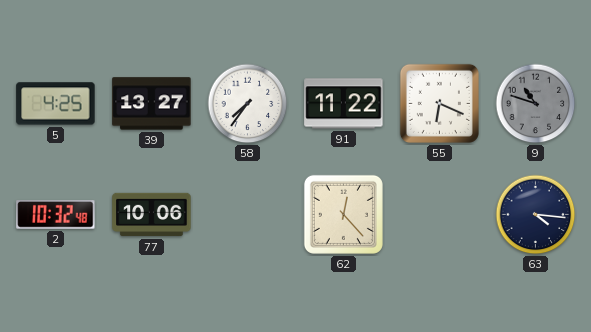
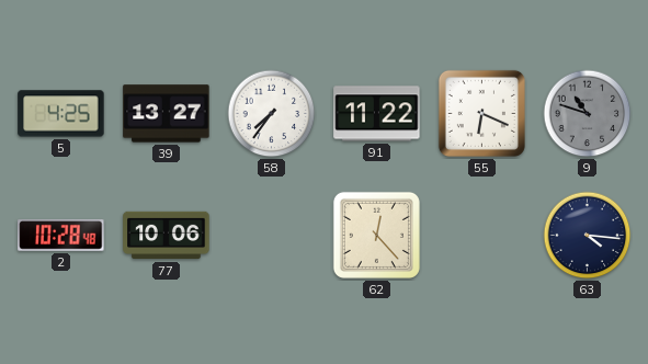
2: 10:32 -> 10:28 (61, 236)
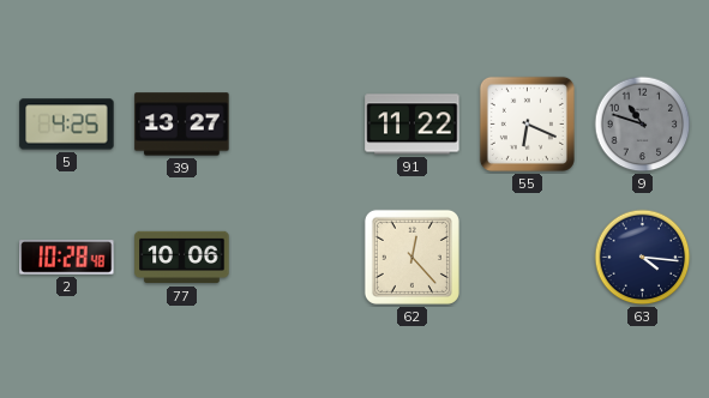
58: 7:36 -> none (272, 114)
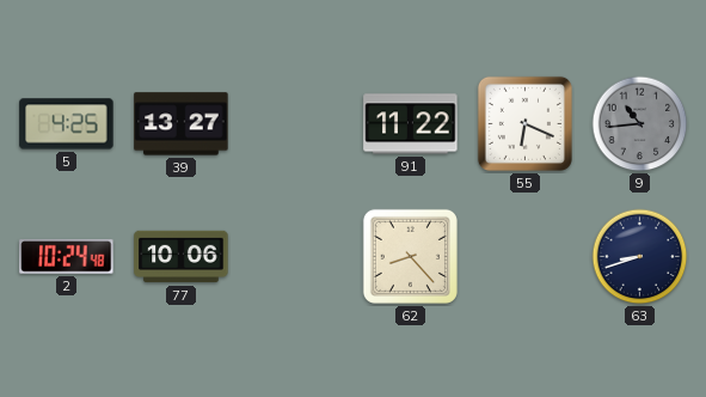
9: 10:48 -> 10:44 (640, 124)
2: 10:28 -> 10:24 (67, 257)
62: 12:23 -> 8:23 (410, 256)
63: 4:16 -> 8:42 (640, 257)
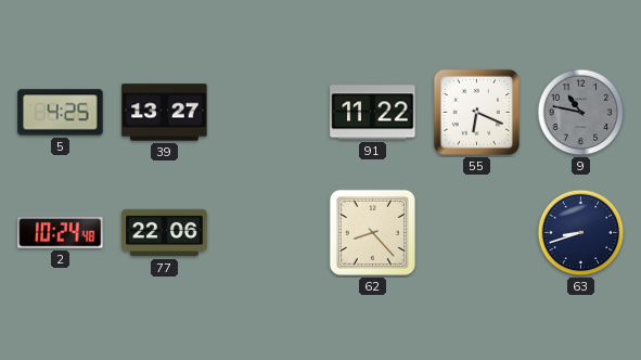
9: 10:44 -> 10:47 (581, 113)
77: 10:06 -> 22:06 (165, 233)
